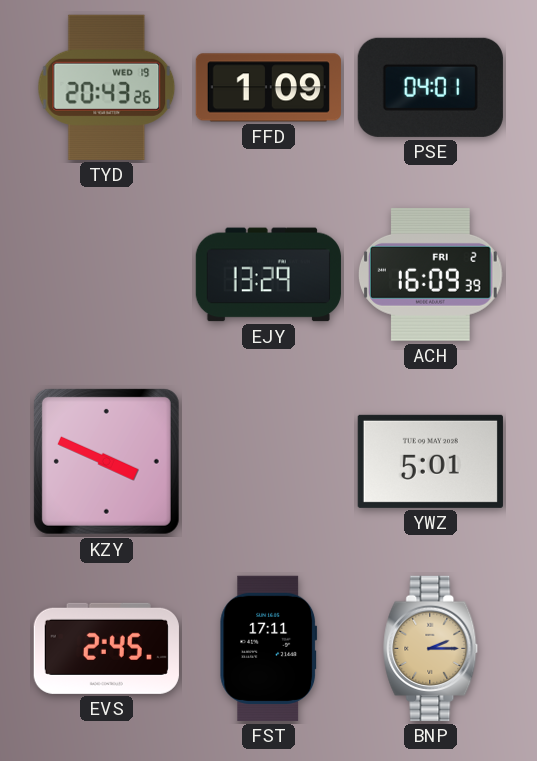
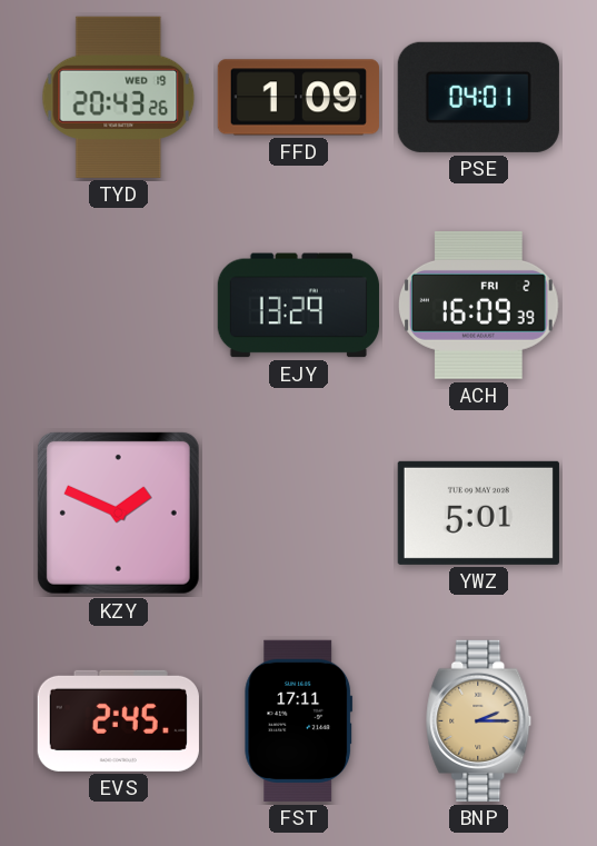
KZY: 3:49 -> 1:49 (118, 512)
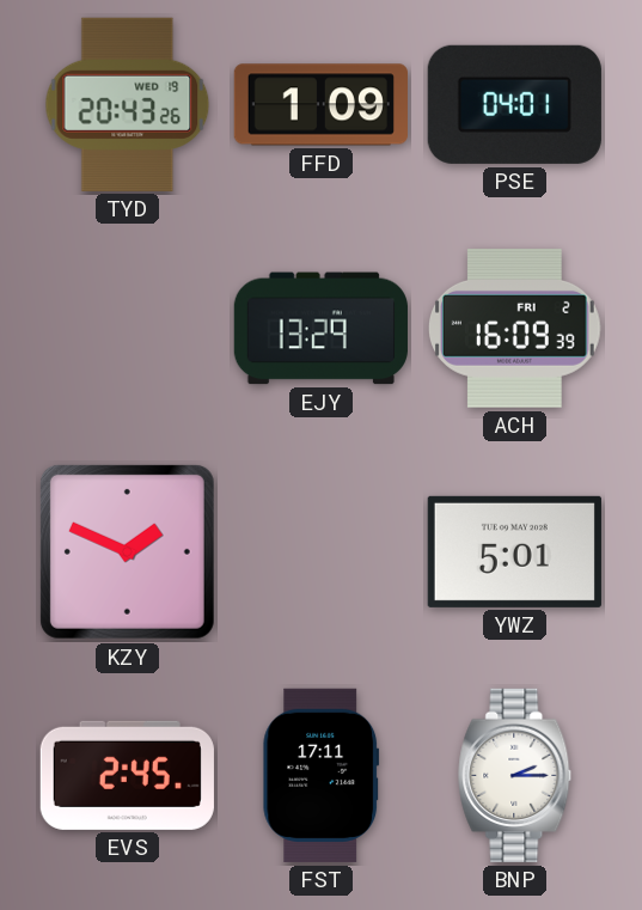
BNP dial: champagne -> white (515, 775)
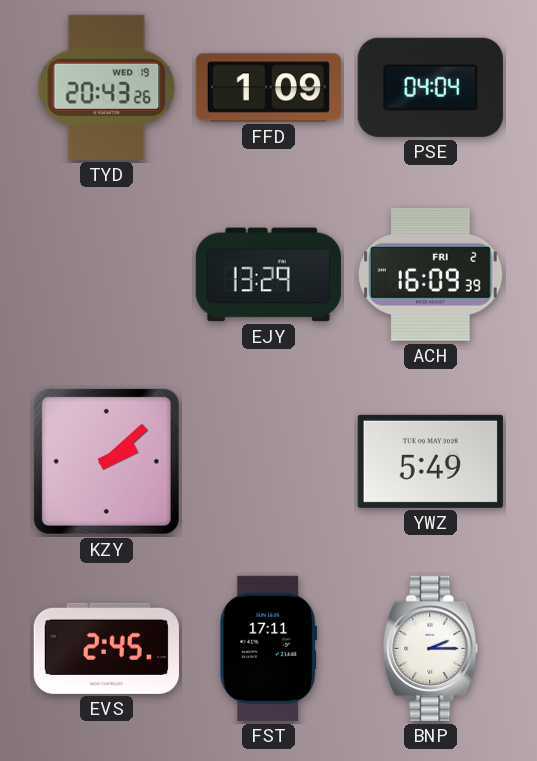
PSE: 04:01 -> 04:04 (430, 87)
KZY: 1:49 -> 2:08 (106, 461)
YWZ: 5:01 -> 5:49 (430, 461)
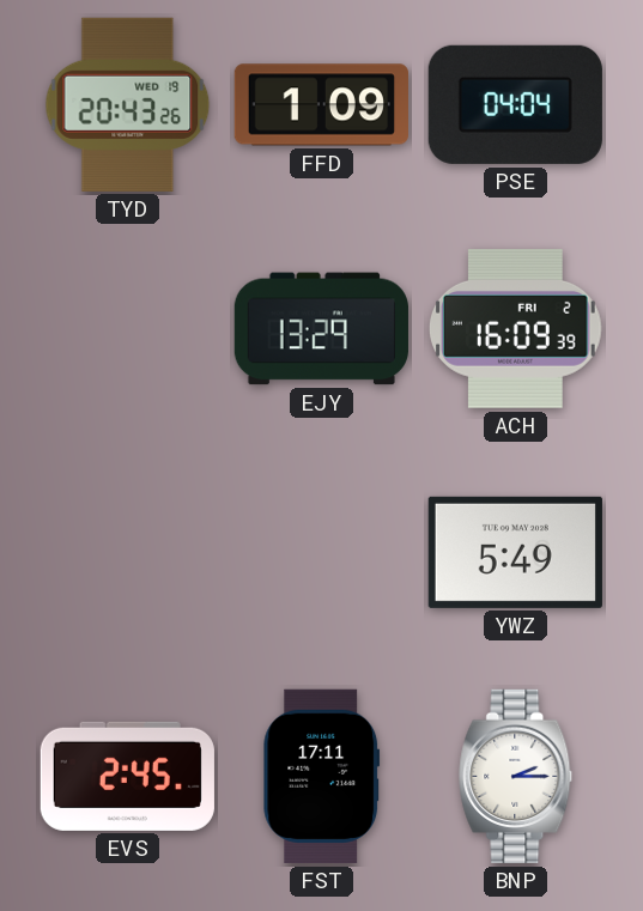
KZY: 2:08 -> none (106, 461)
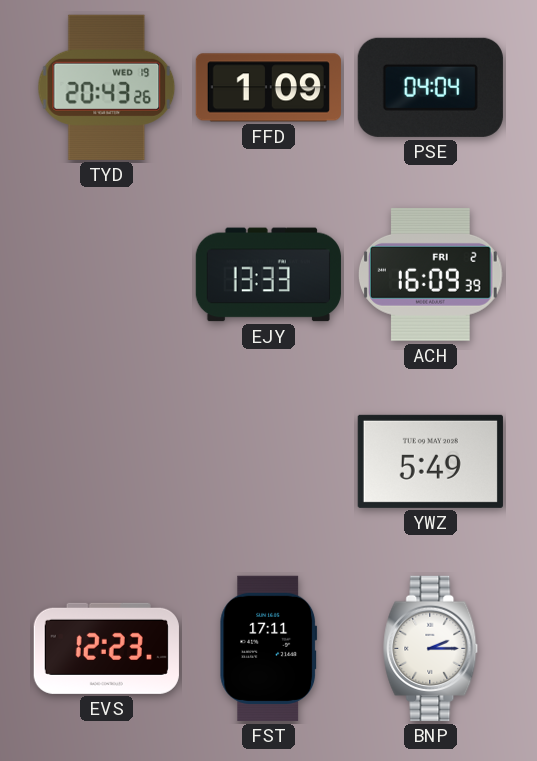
EJY: 13:29 -> 13:33 (268, 275)
EVS: 2:45 -> 12:23 (106, 648)
